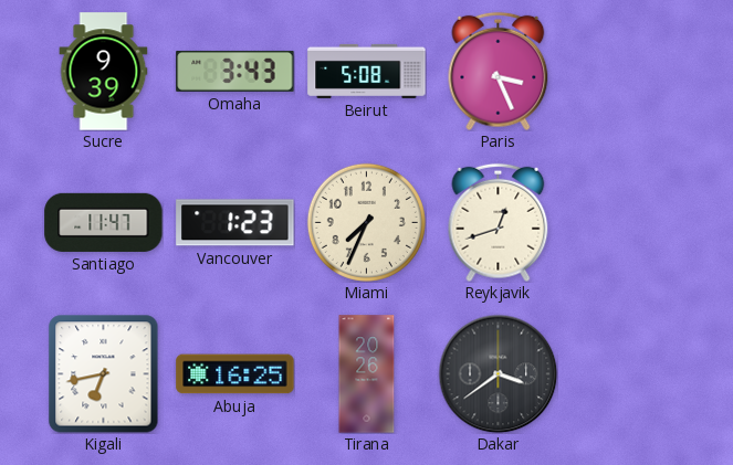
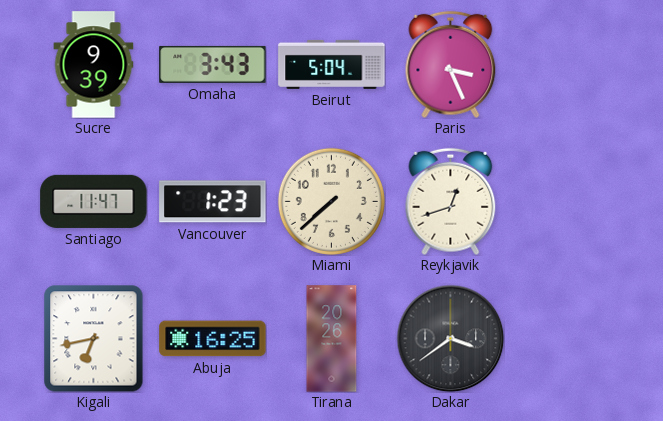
Beirut: 5:08 -> 5:04 (332, 64)
Miami: 7:34 -> 7:38 (331, 201)
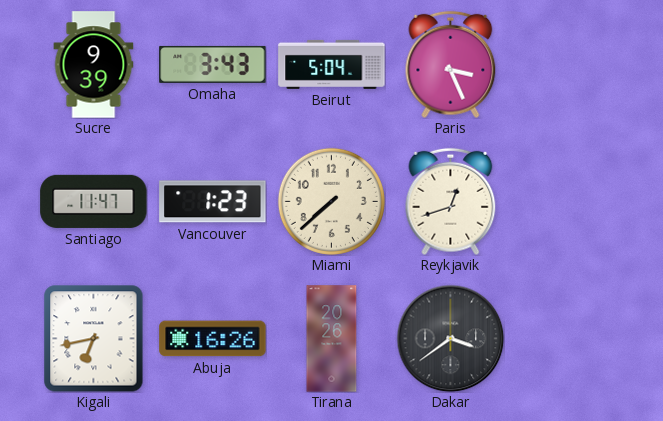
Abuja: 16:25 -> 16:26 (213, 339)
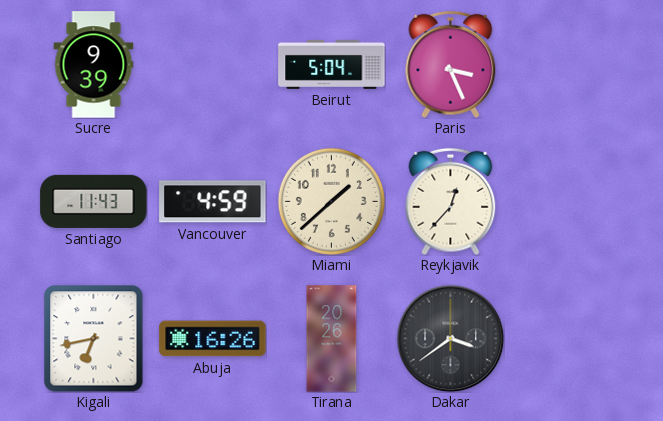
Omaha: 3:43 -> none (213, 64)
Santiago: 11:47 -> 11:43 (94, 201)
Vancouver: 1:23 -> 4:59 (213, 202)
Miami: 7:38 -> 1:38 (331, 201)
Reykjavik: 12:42 -> 12:37 (451, 201)
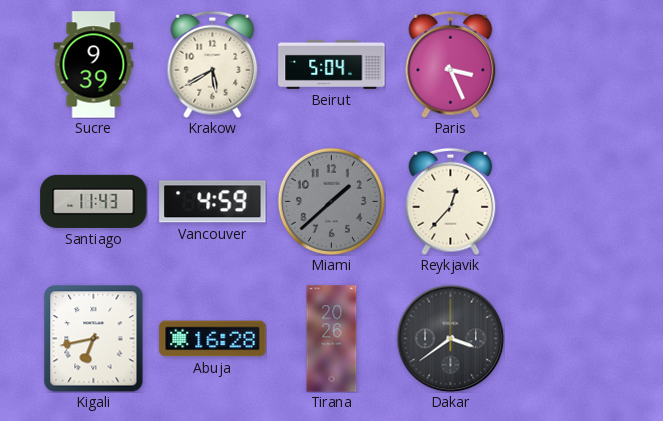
Krakow: none -> 5:40 (213, 64)
Miami dial: cream -> grey (331, 201)
Abuja: 16:26 -> 16:28 (213, 339)
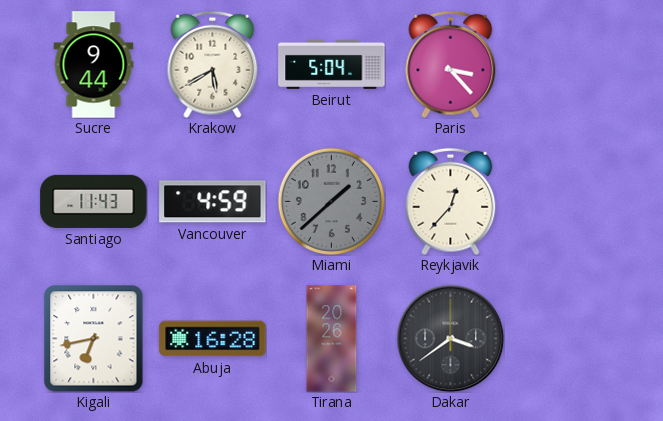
Sucre: 9:39 -> 9:44 (94, 65)
Paris: 3:26 -> 3:23 (451, 64)
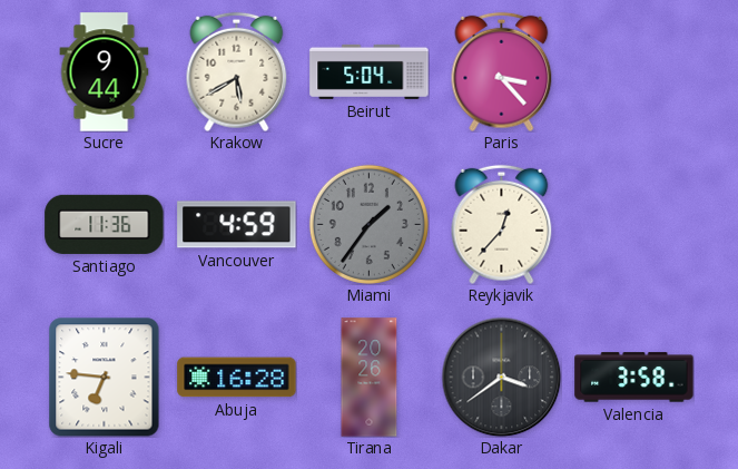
Santiago: 11:43 -> 11:36 (105, 224)
Miami: 1:38 -> 1:36 (368, 224)
Kigali: 6:43 -> 6:46 (105, 377)
Valencia: none -> 3:58 (634, 378)
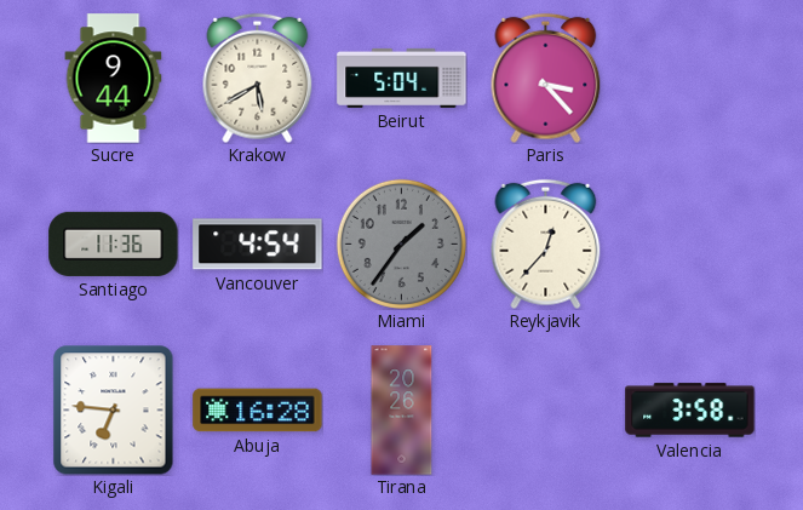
Vancouver: 4:59 -> 4:54 (258, 245)
Dakar: 3:39 -> none (501, 377)
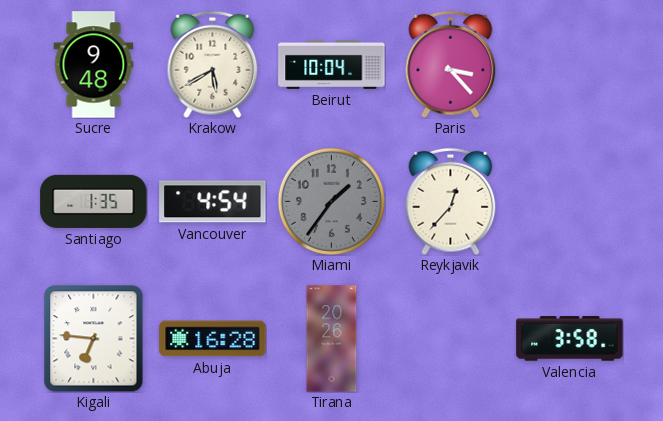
Sucre: 9:44 -> 9:48 (94, 65)
Beirut: 5:04 -> 10:04 (332, 64)
Santiago: 11:36 -> 1:35 (94, 201)
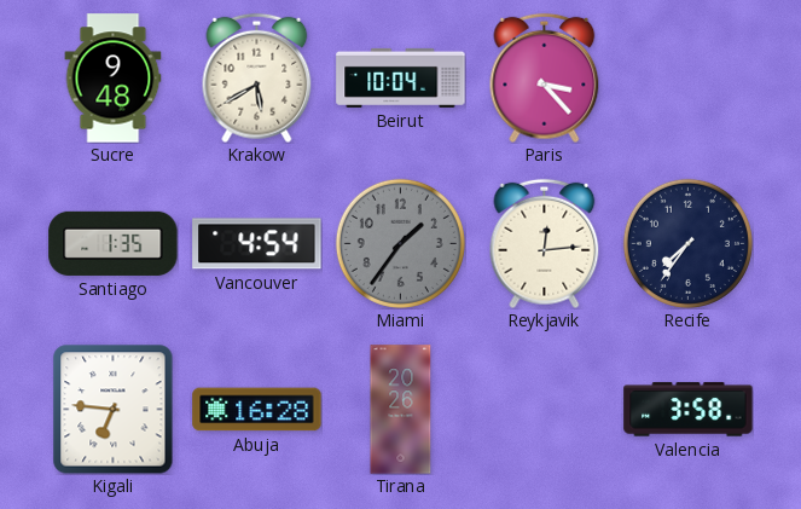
Reykjavik: 12:37 -> 12:14 (545, 243)
Recife: none -> 7:36 (687, 243)
